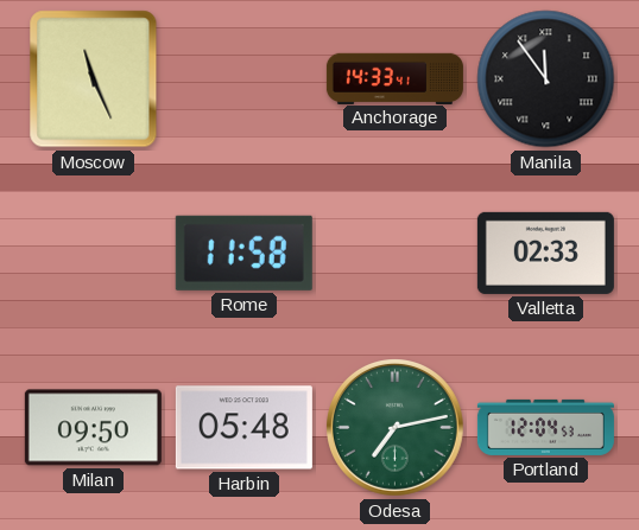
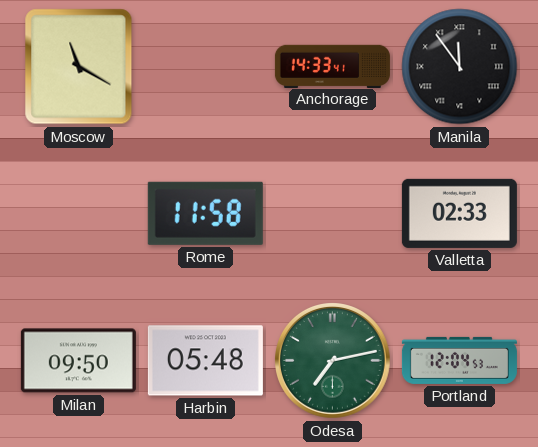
Moscow: 11:26 -> 11:20 (79, 67)
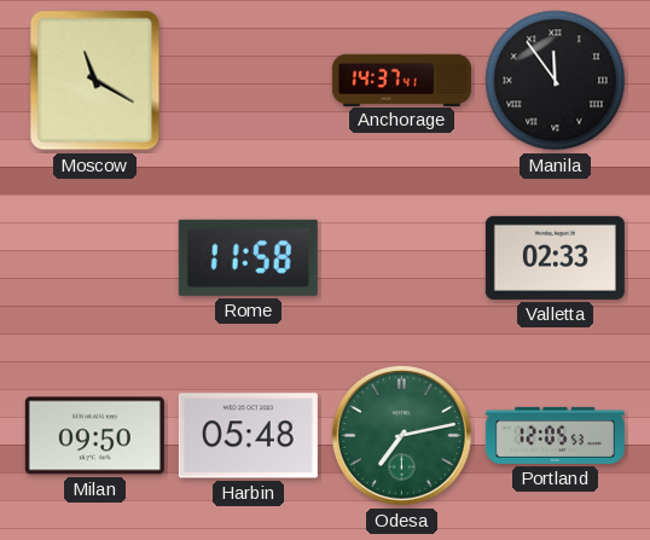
Anchorage: 14:33 -> 14:37 (401, 80)
Portland: 12:04 -> 12:05 (555, 435)
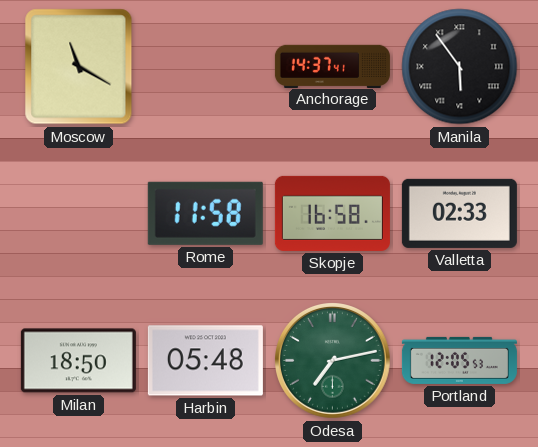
Manila: 11:54 -> 5:54 (460, 67)
Skopje: none -> 16:58 (332, 213)
Milan: 09:50 -> 18:50 (78, 361)
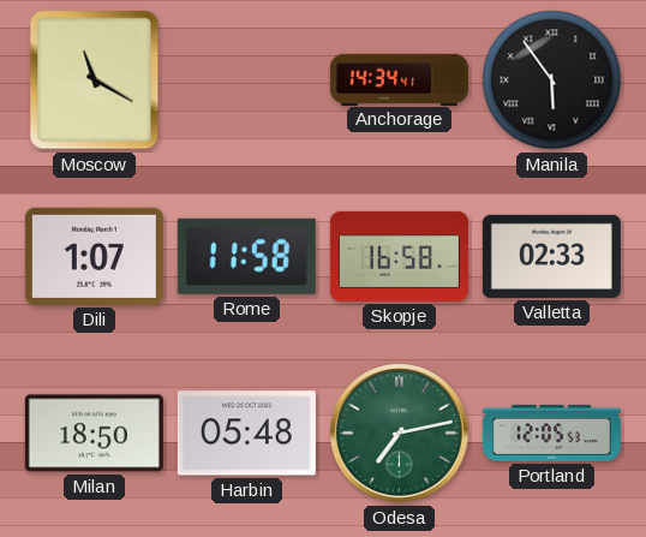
Anchorage: 14:37 -> 14:34 (399, 79)
Dili: none -> 1:07 (94, 256)
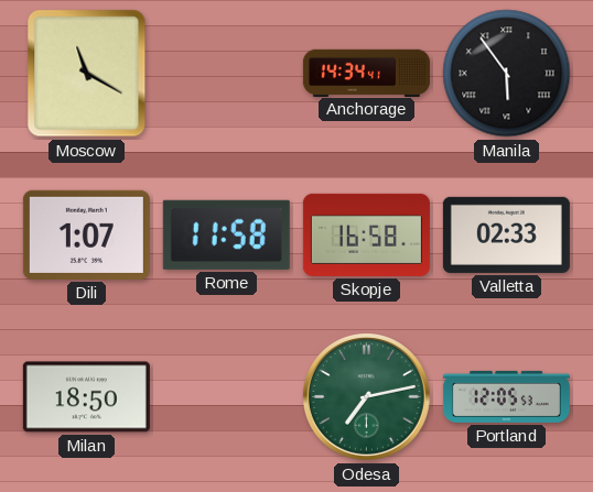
Harbin: 05:48 -> none (246, 434)
